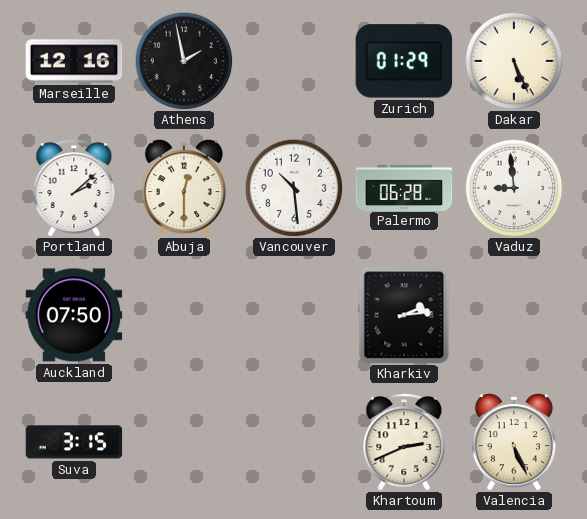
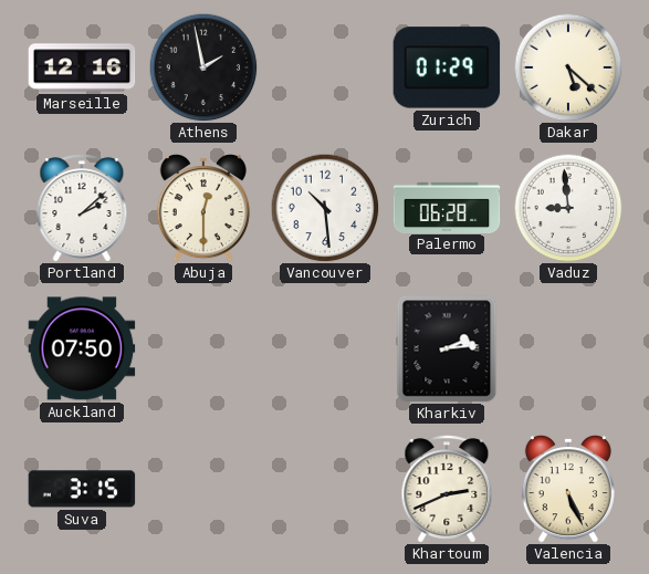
Dakar: 5:26 -> 5:22 (568, 67)
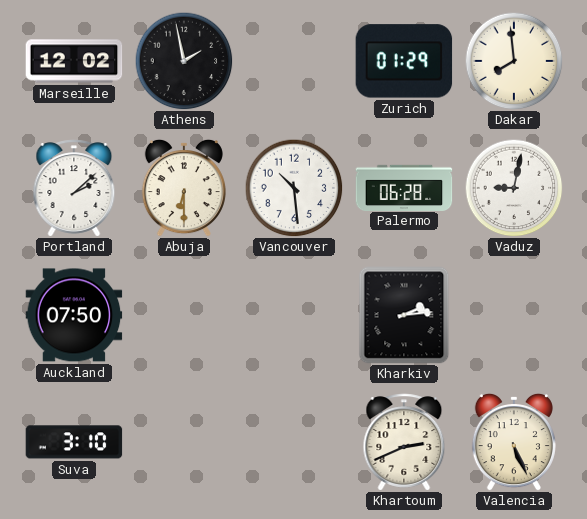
Marseille: 12:16 -> 12:02 (74, 61)
Dakar: 5:22 -> 7:59 (514, 61)
Abuja: 12:30 -> 6:30 (184, 188)
Vaduz: 8:59 -> 9:02 (514, 188)
Suva: 3:15 -> 3:10 (74, 442)
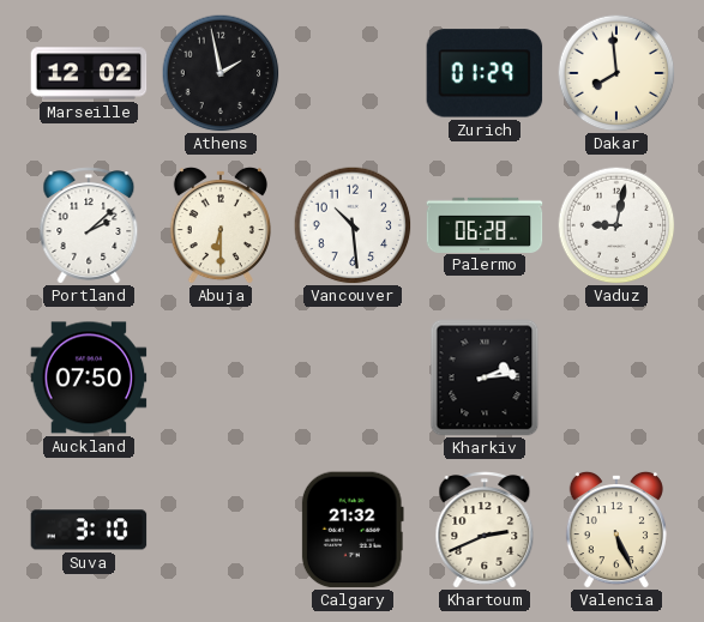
Calgary: none -> 21:32 (353, 530)
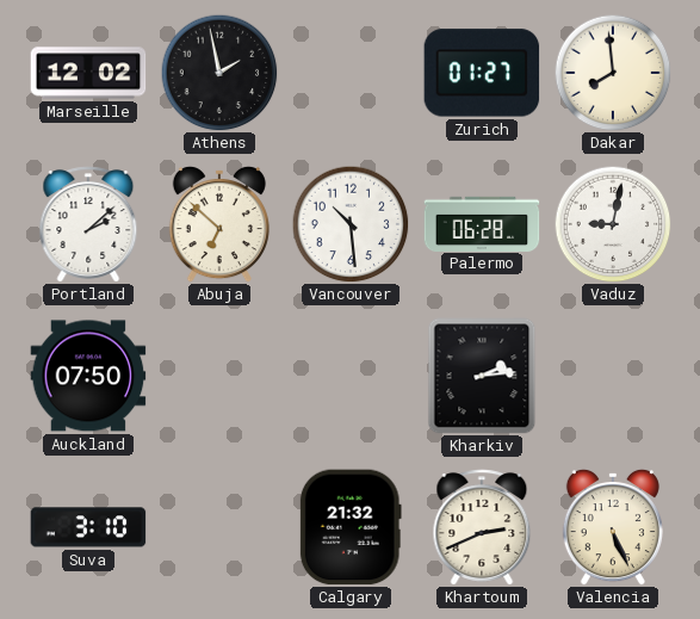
Zurich: 01:29 -> 01:27 (482, 73)
Abuja: 6:30 -> 6:52 (219, 224)
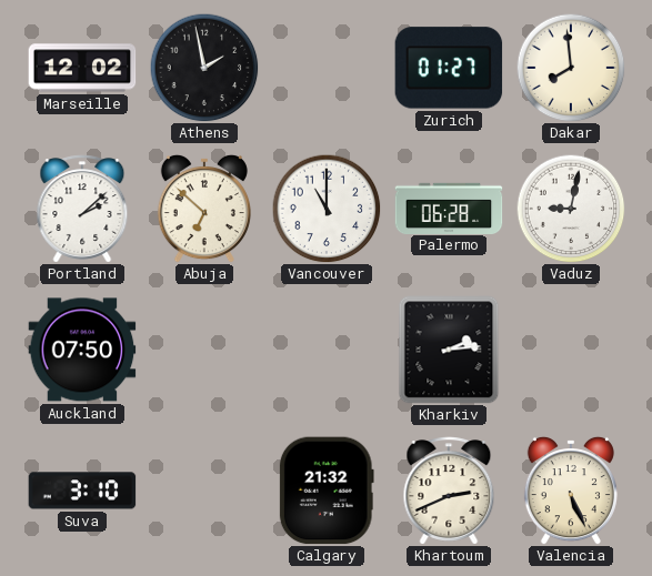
Vancouver: 10:29 -> 11:00 (327, 209)
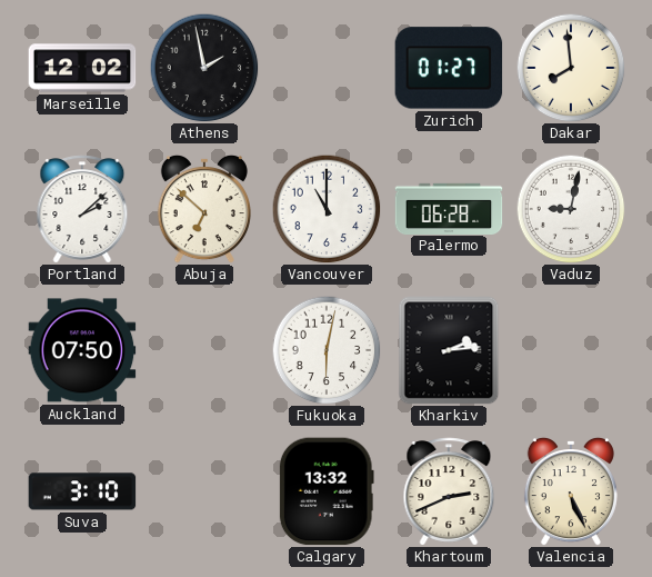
Fukuoka: none -> 6:02 (327, 350)
Calgary: 21:32 -> 13:32 (327, 491)
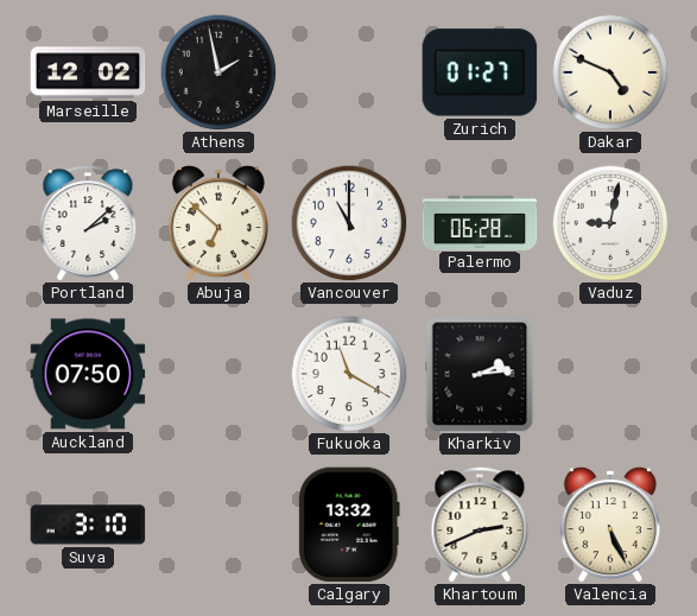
Dakar: 7:59 -> 4:49 (610, 72)
Fukuoka: 6:02 -> 11:20 (349, 374)
